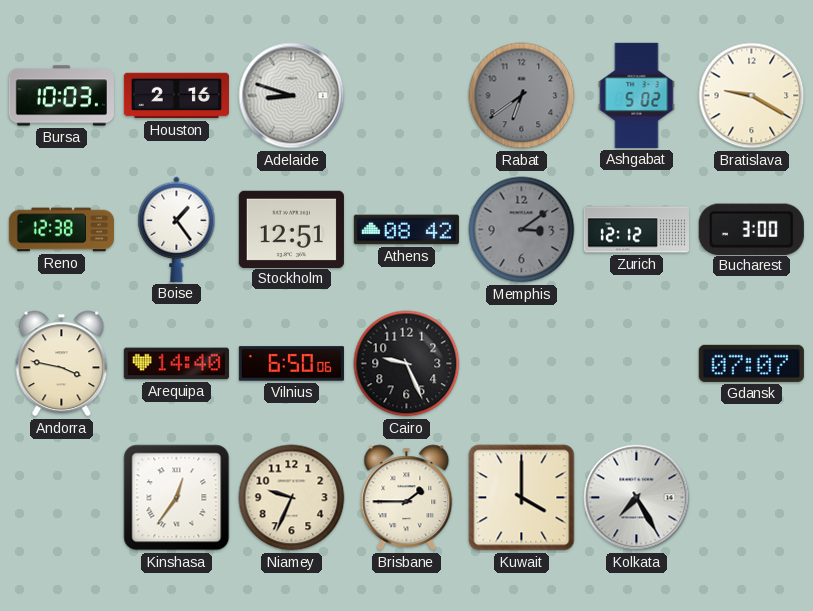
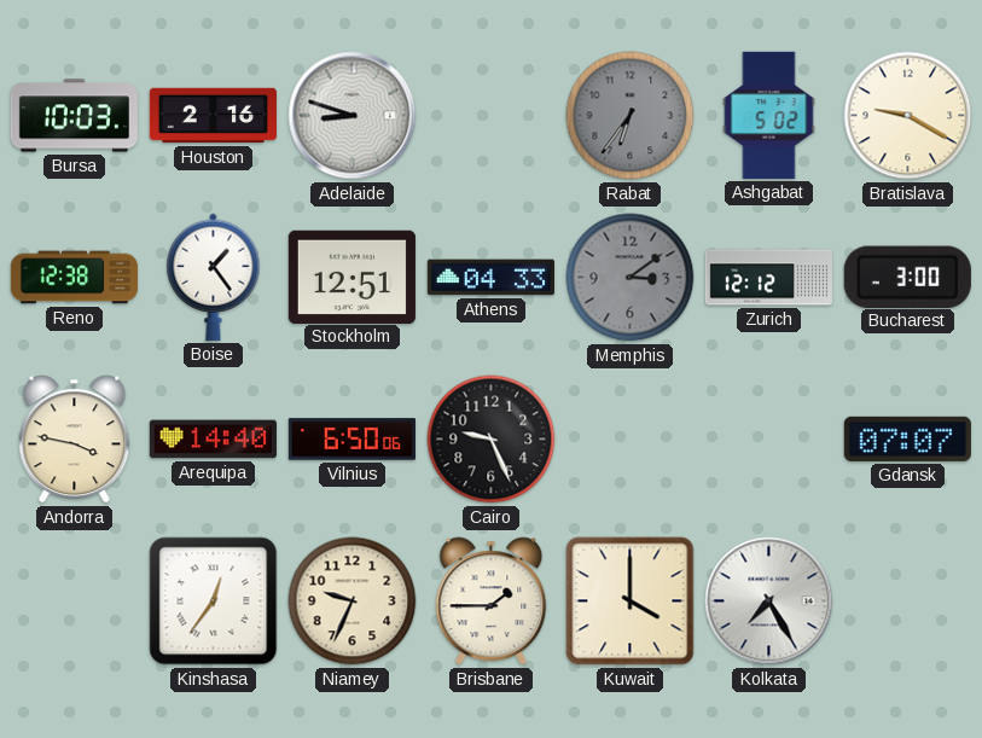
Rabat: 6:39 -> 6:36 (631, 116)
Athens: 08:42 -> 04:33 (490, 278)
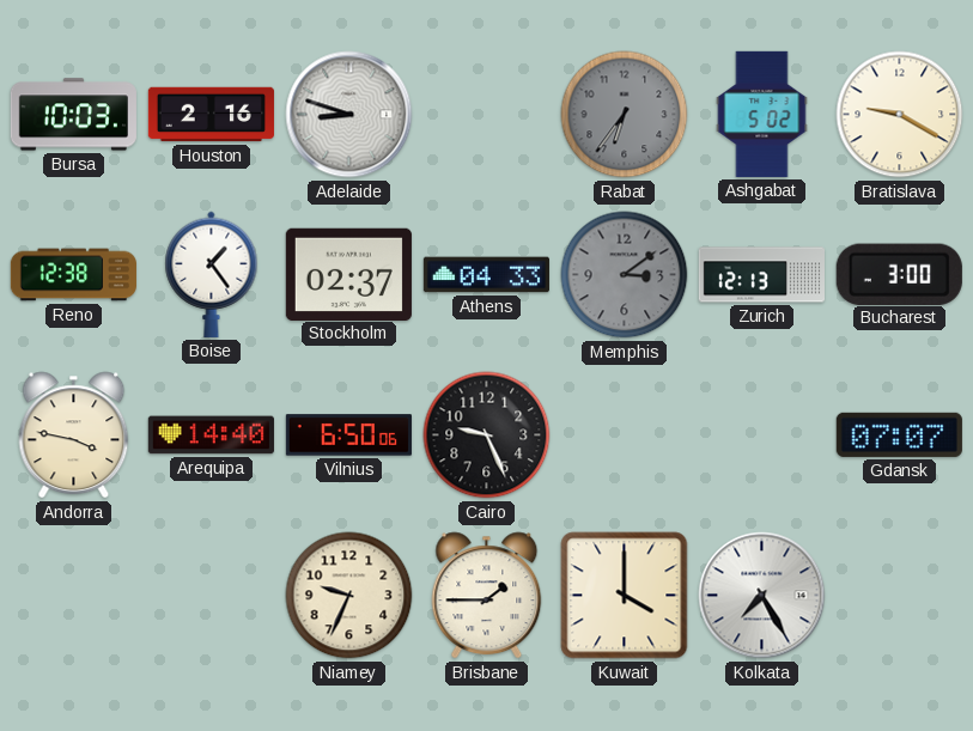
Stockholm: 12:51 -> 02:37 (348, 274)
Zurich: 12:12 -> 12:13 (761, 275)
Kinshasa: 12:36 -> none (214, 602)
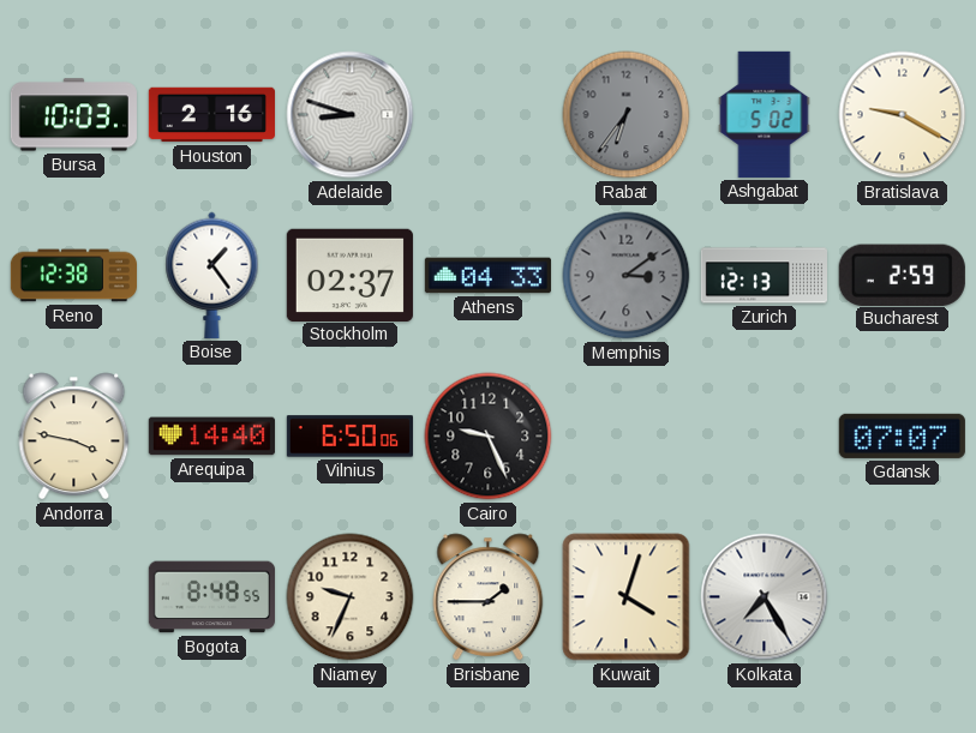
Bucharest: 3:00 -> 2:59 (902, 275)
Bogota: none -> 8:48 (211, 597)
Kuwait: 4:00 -> 4:03 (627, 597)
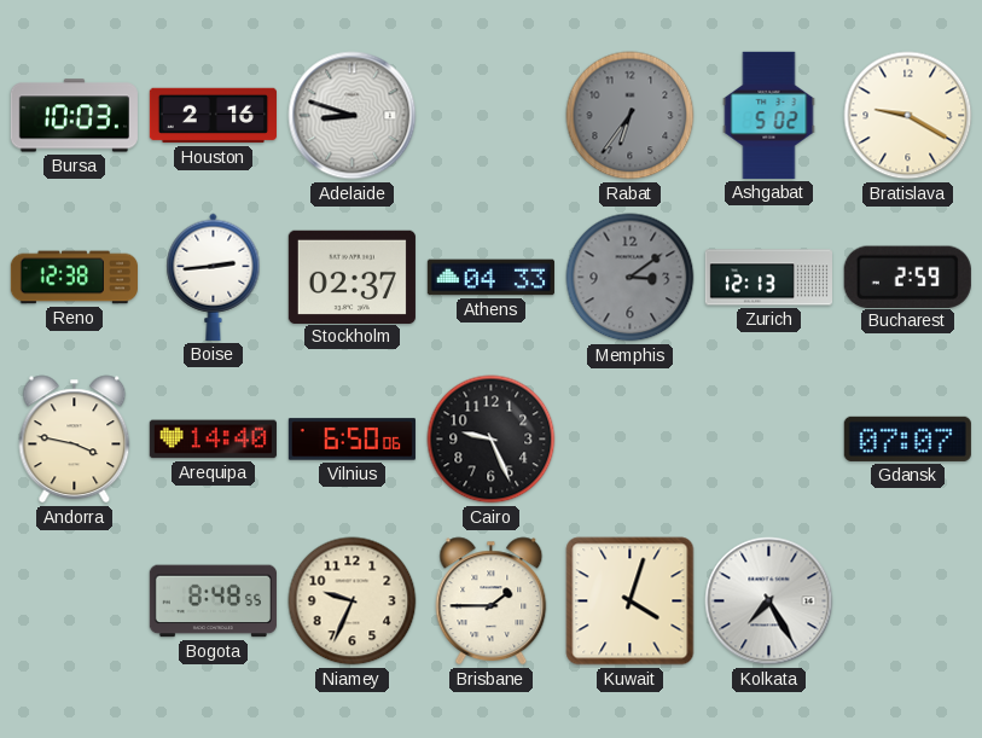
Boise: 1:24 -> 2:44 (214, 277)
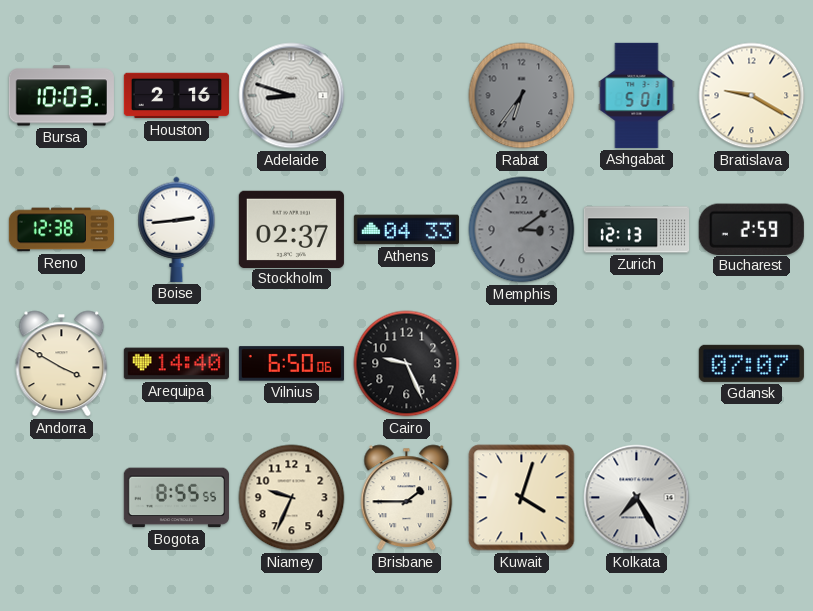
Ashgabat: 5:02 -> 5:01 (637, 95)
Andorra: 3:47 -> 3:50 (62, 364)
Bogota: 8:48 -> 8:55 (176, 498)
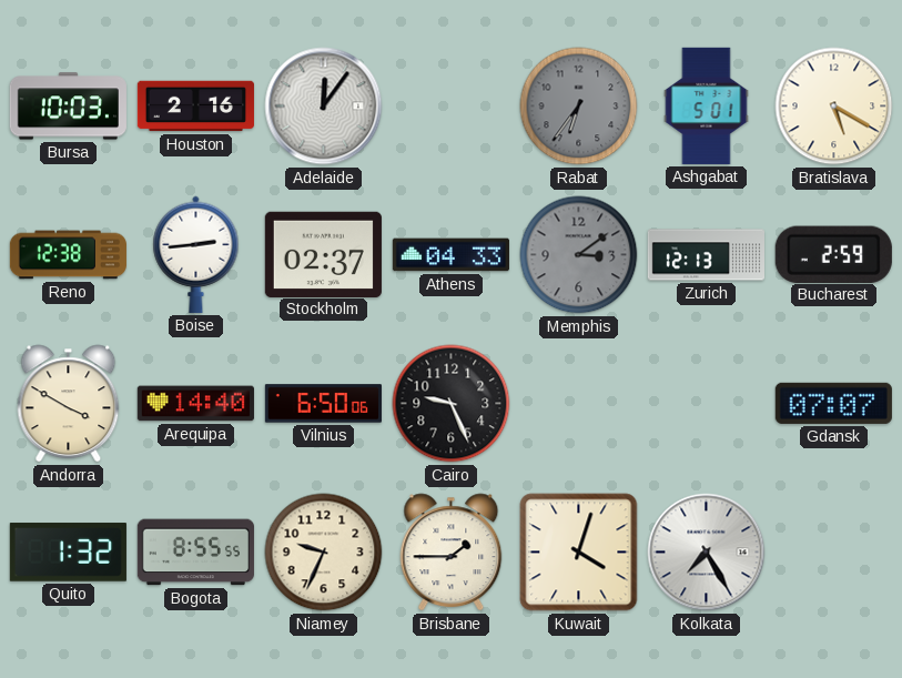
Adelaide: 8:48 -> 12:06 (324, 107)
Bratislava: 9:20 -> 5:20 (834, 107)
Quito: none -> 1:32 (68, 553)
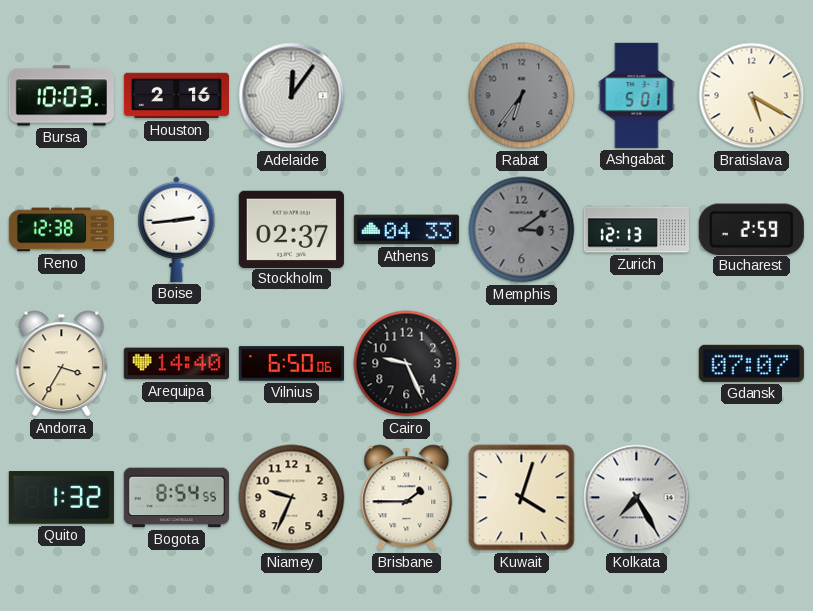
Andorra: 3:50 -> 3:35 (62, 364)
Bogota: 8:55 -> 8:54 (176, 498)
